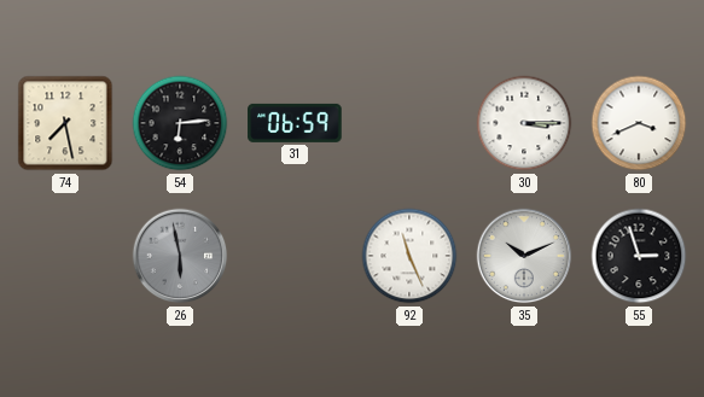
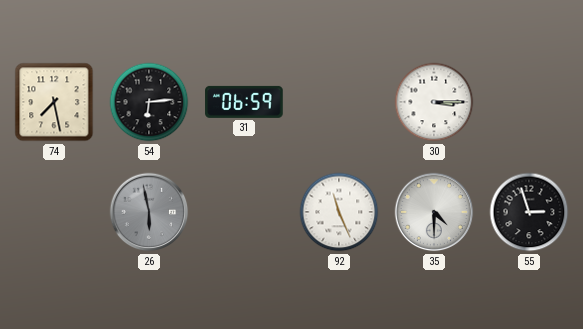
80: 3:41 -> none (639, 123)
35: 10:11 -> 4:30 (434, 212)
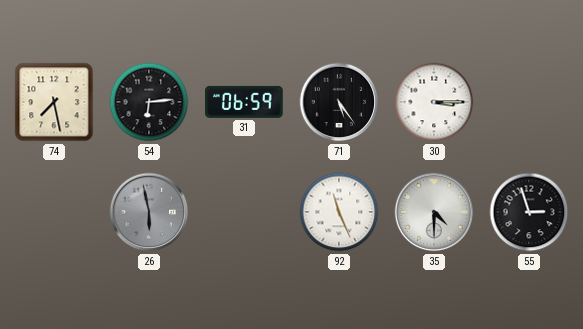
71: none -> 5:24 (339, 102)
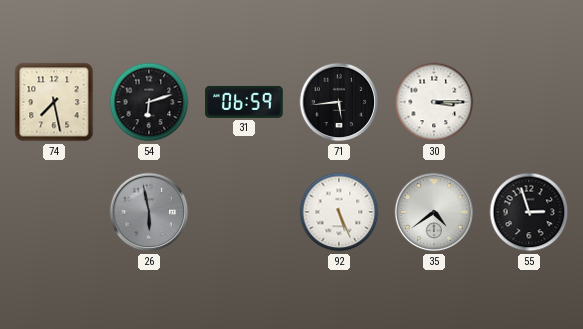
54: 6:14 -> 6:12 (149, 102)
71: 5:24 -> 5:44 (339, 102)
92: 11:26 -> 5:26 (339, 212)
35: 4:30 -> 4:39 (434, 212)
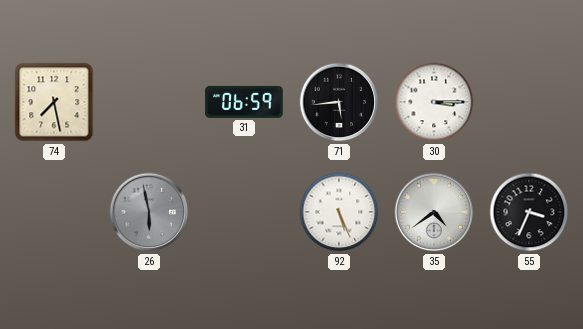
54: 6:12 -> none (149, 102)
55: 2:57 -> 3:34 (529, 212)
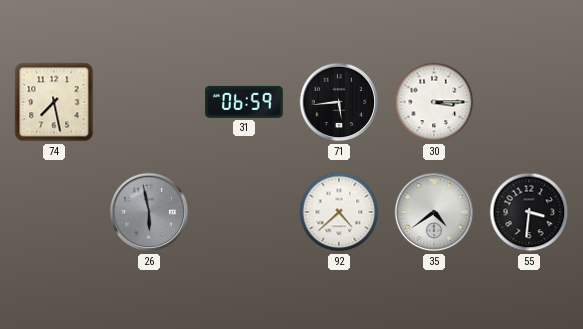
92: 5:26 -> 4:38 (339, 212)
55: 3:34 -> 3:31 (529, 212)
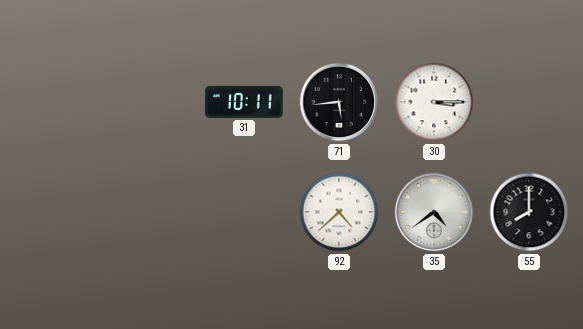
74: 7:28 -> none (54, 102)
31: 06:59 -> 10:11 (244, 102)
26: 5:58 -> none (149, 212)
55: 3:31 -> 8:00 (529, 212)
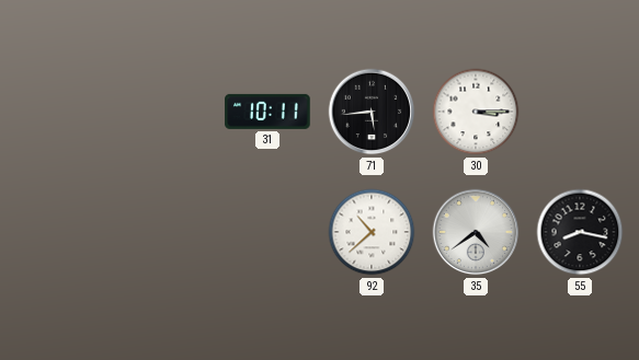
92: 4:38 -> 10:38 (372, 232)
55: 8:00 -> 8:17 (580, 232)
